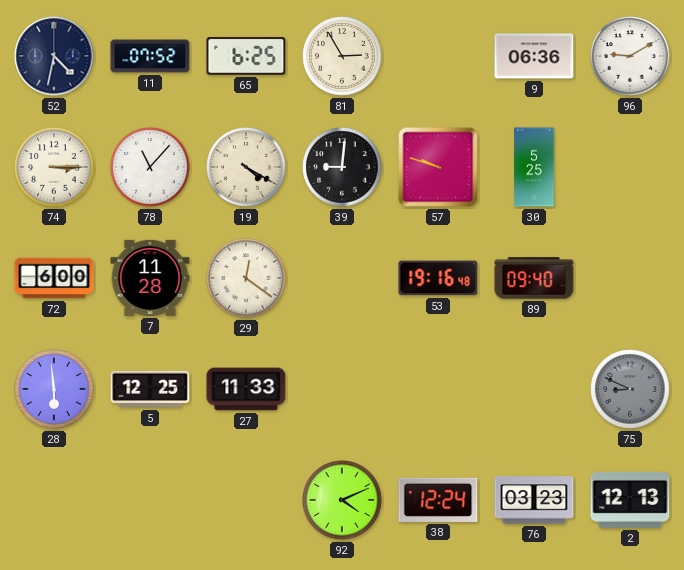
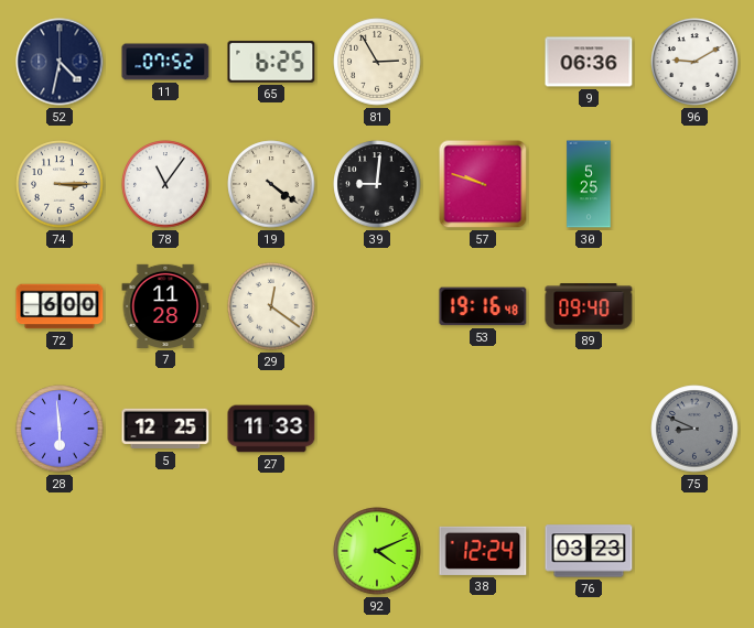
78: 11:07 -> 11:06 (165, 184)
19: 4:20 -> 4:21 (271, 184)
2: 12:13 -> none (630, 500)
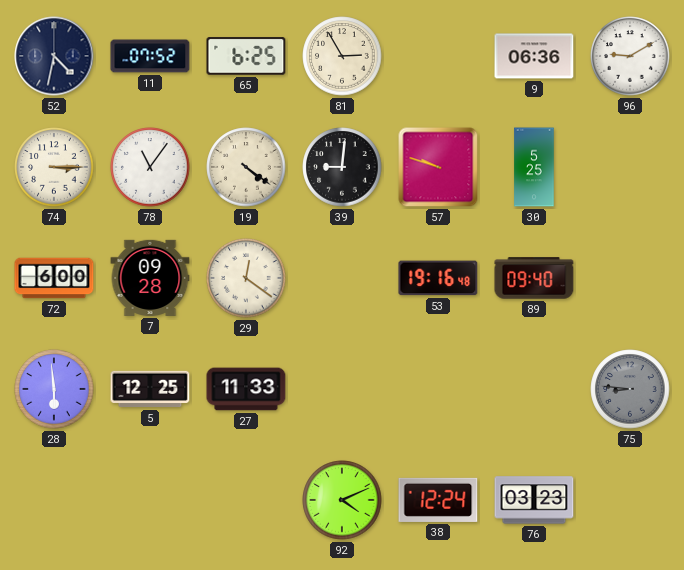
7: 11:28 -> 09:28 (150, 278)
75: 8:49 -> 8:46 (630, 389)
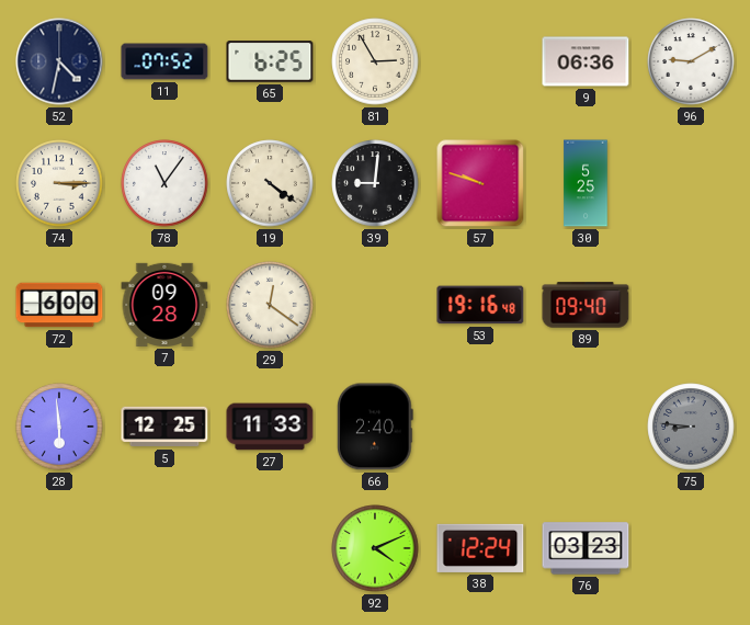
66: none -> 2:40 (375, 427)
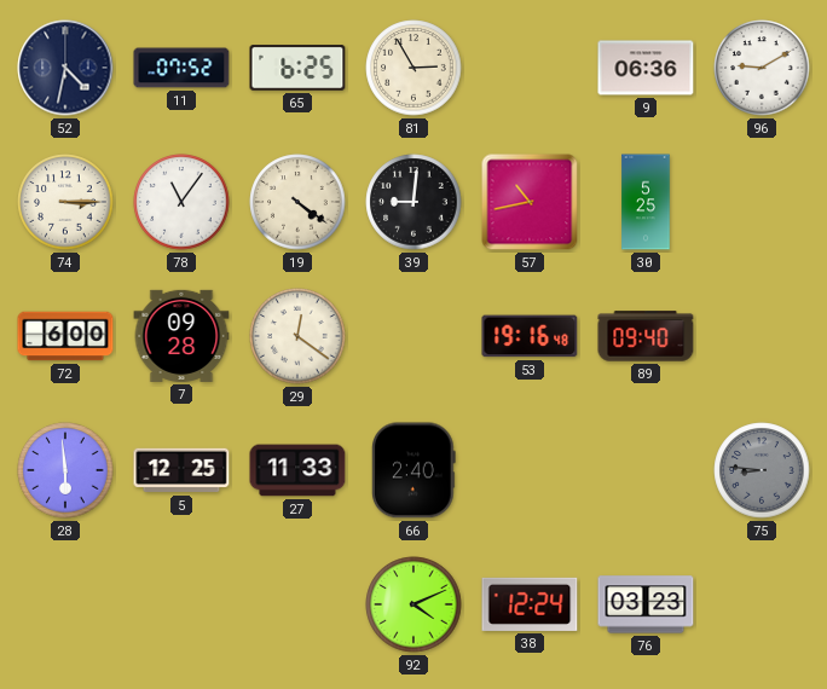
57: 9:48 -> 10:43 (530, 202)
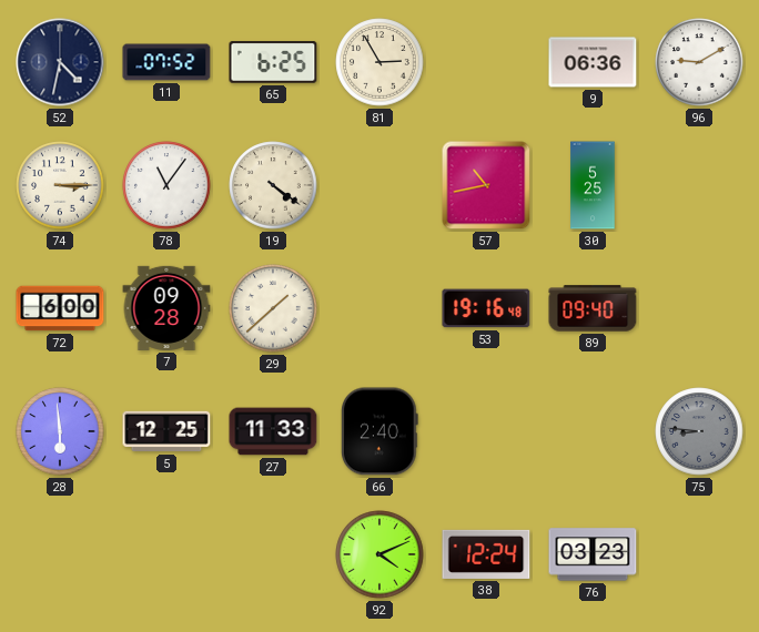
39: 9:01 -> none (413, 202)
29: 12:21 -> 1:38 (273, 308)
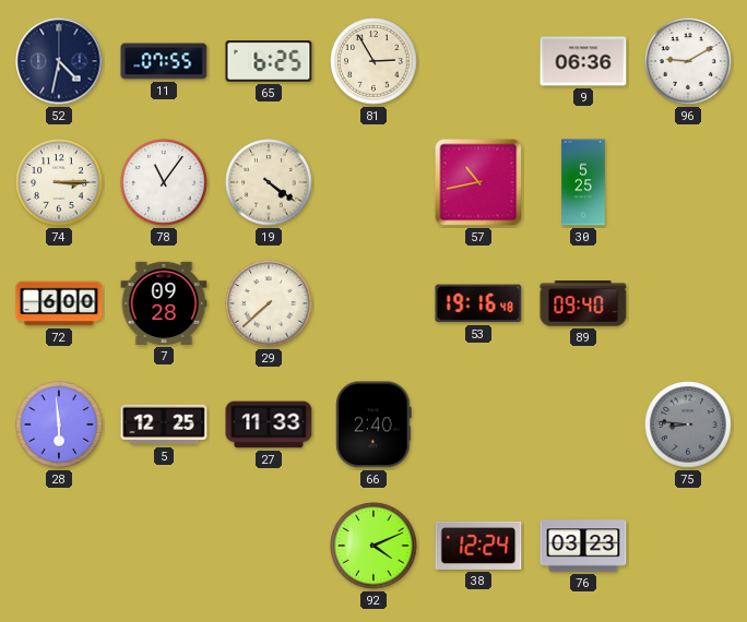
11: 07:52 -> 07:55 (164, 61)
29: 1:38 -> 7:38 (269, 303)
